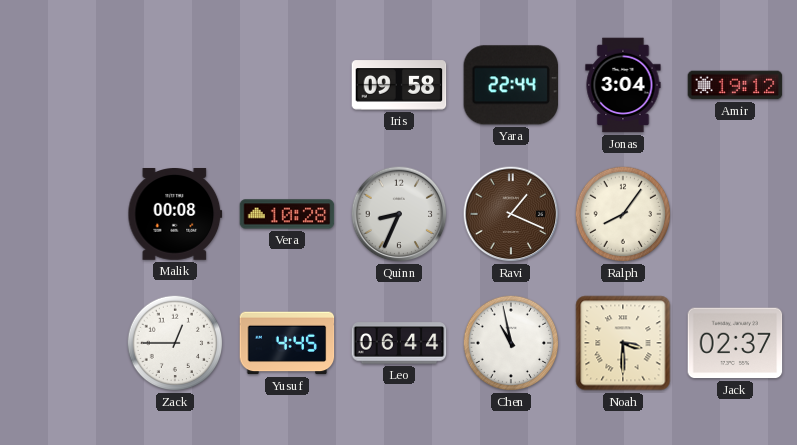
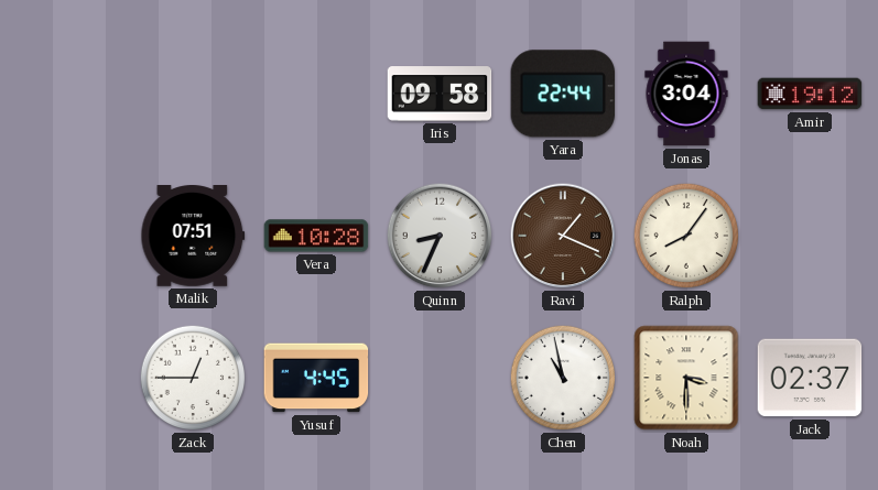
Malik: 00:08 -> 07:51 (193, 237)
Leo: 06:44 -> none (399, 343)
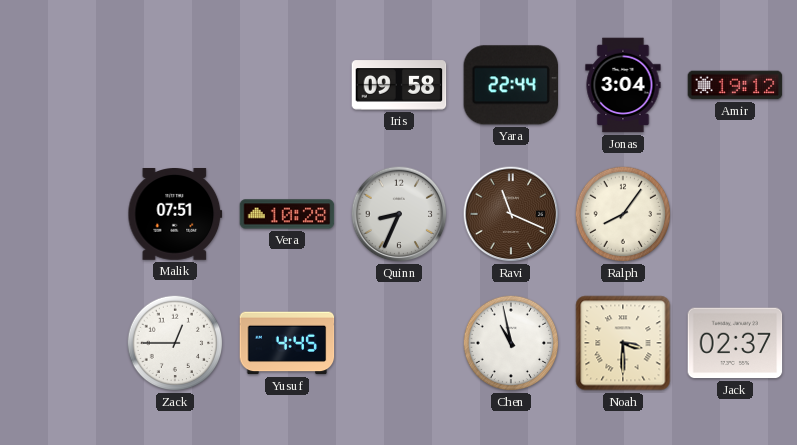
Ravi: 1:19 -> 11:19 (511, 214)
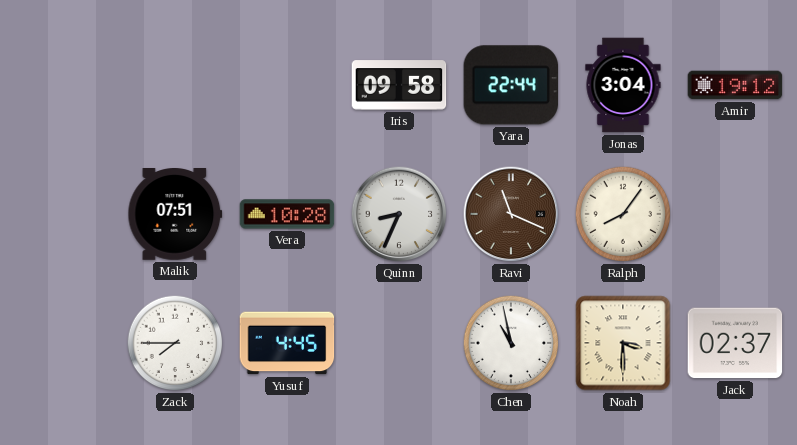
Zack: 12:45 -> 7:45 (175, 343)
